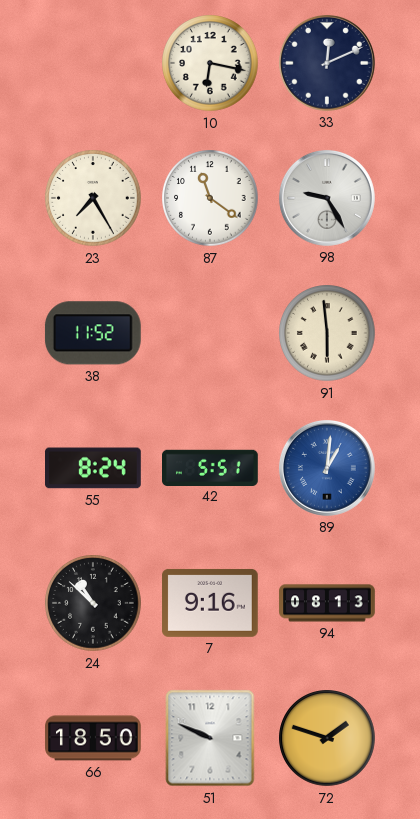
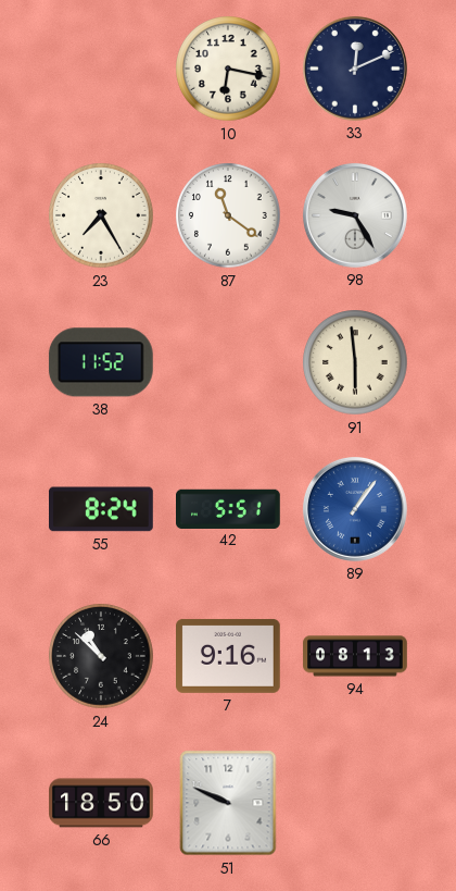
89: 1:01 -> 1:06 (355, 509)
72: 1:48 -> none (327, 738)
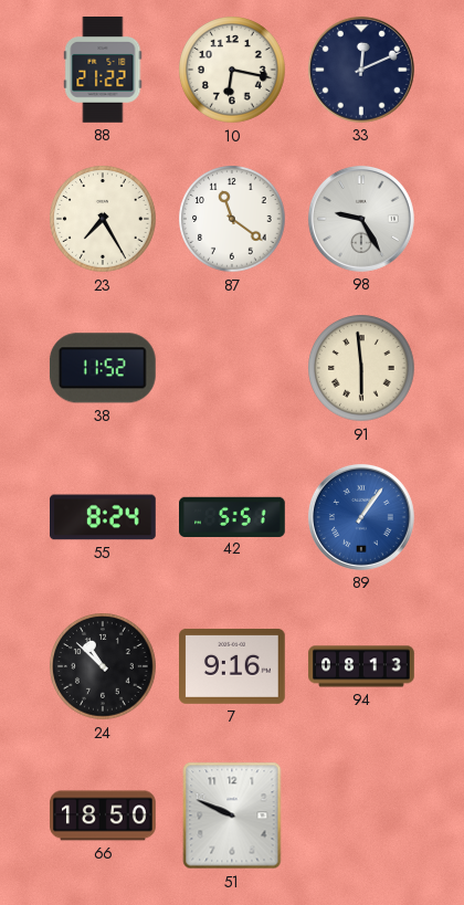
88: none -> 21:22 (103, 71)
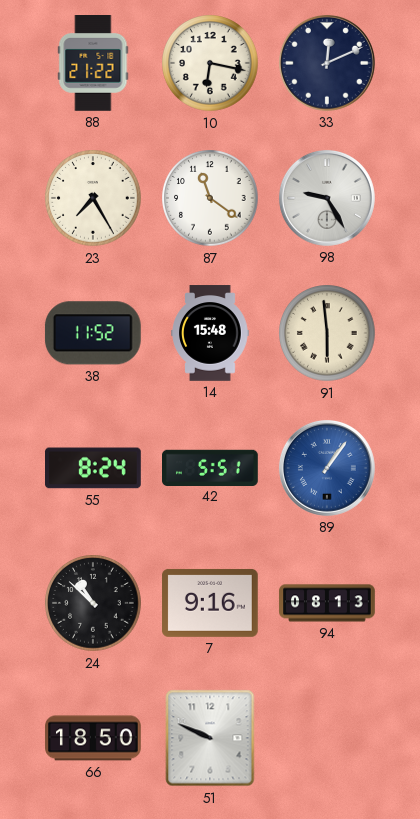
14: none -> 15:48 (210, 333)
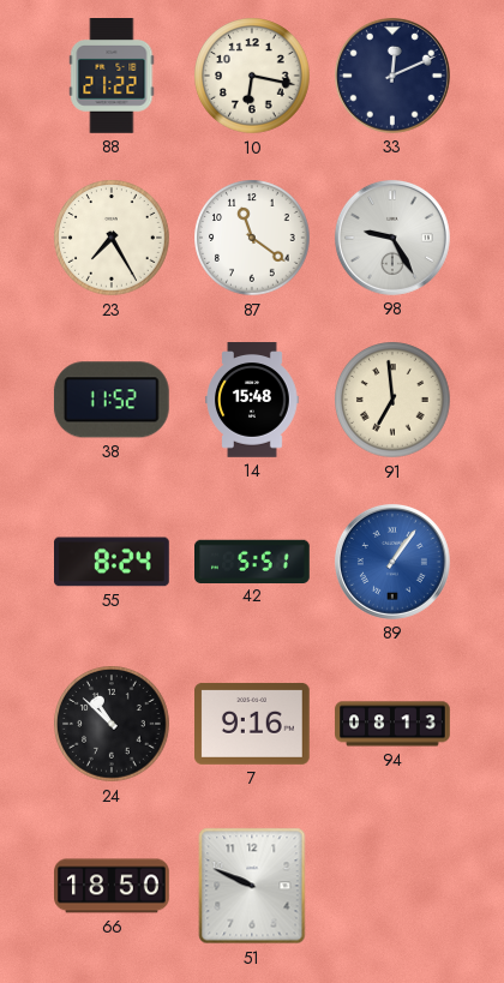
91: 5:59 -> 6:59 (392, 400)
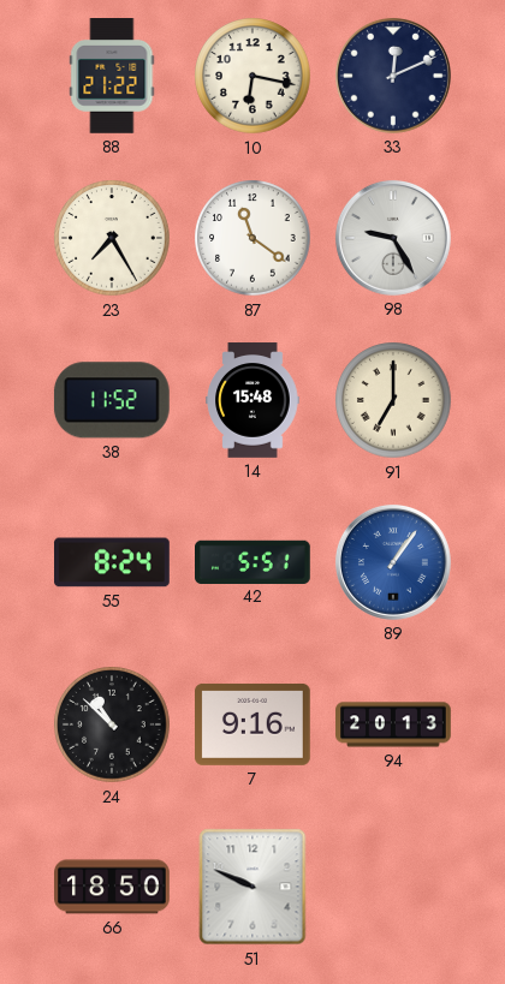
91: 6:59 -> 7:00 (393, 400)
94: 08:13 -> 20:13 (393, 724)
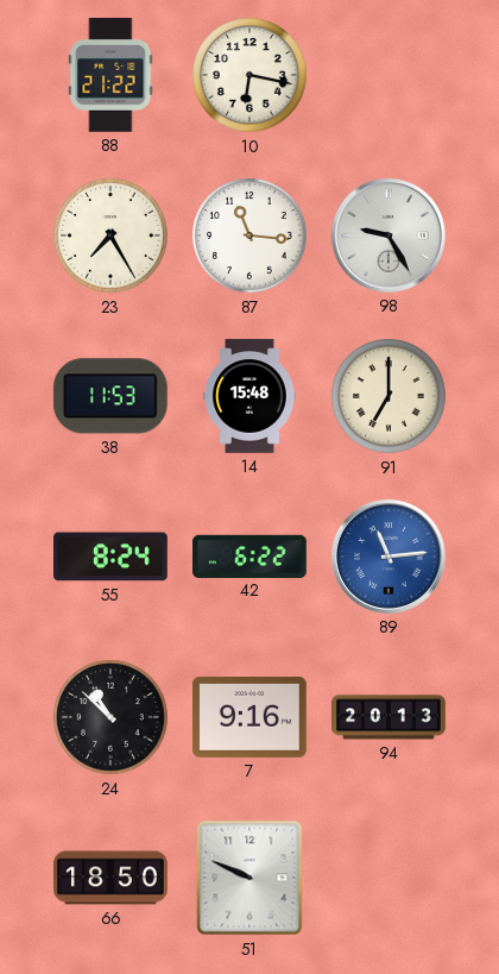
33: 12:11 -> none (393, 76)
87: 11:21 -> 11:16 (249, 235)
38: 11:52 -> 11:53 (110, 396)
42: 5:51 -> 6:22 (249, 555)
89: 1:06 -> 11:14 (389, 557)
